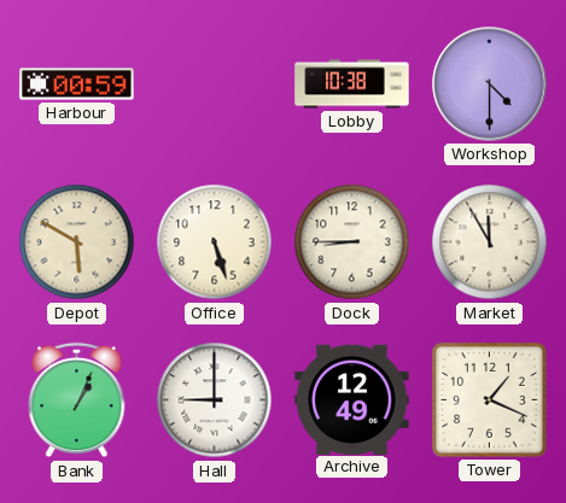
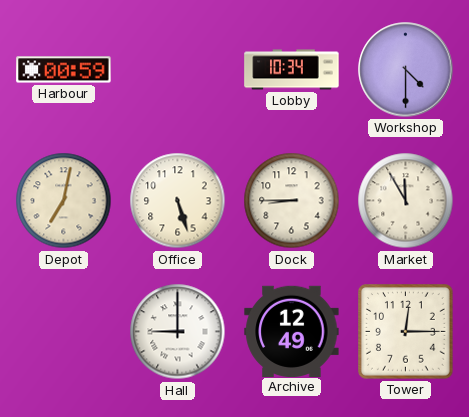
Lobby: 10:38 -> 10:34 (292, 70)
Depot: 5:50 -> 7:02 (64, 201)
Bank: 1:04 -> none (77, 400)
Tower: 1:19 -> 12:15 (406, 332)
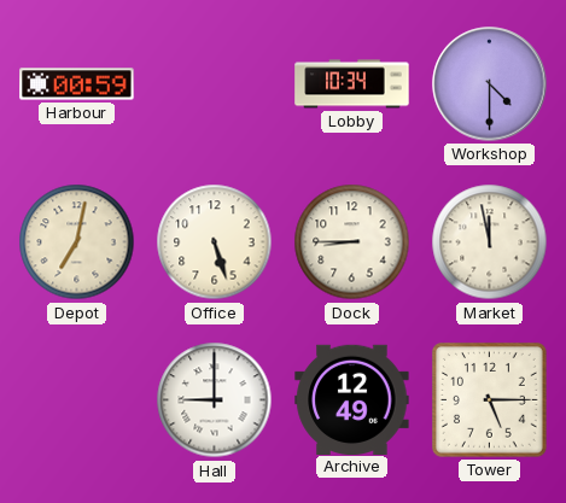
Market: 11:55 -> 11:58 (490, 242)
Tower: 12:15 -> 5:15 (490, 400)
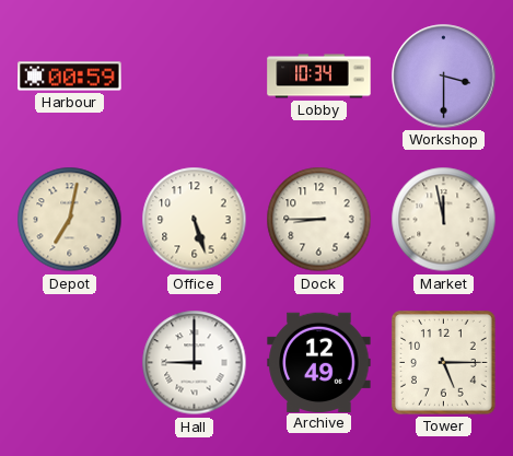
Workshop: 4:30 -> 3:30 (444, 77)
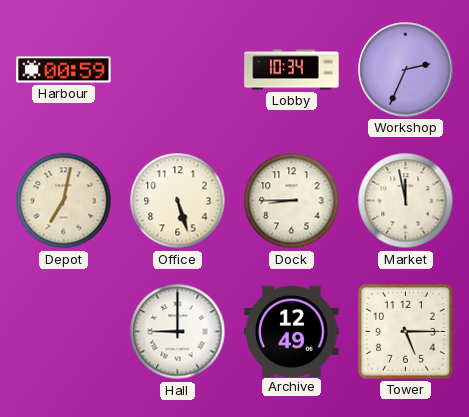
Workshop: 3:30 -> 2:34 (406, 70)
